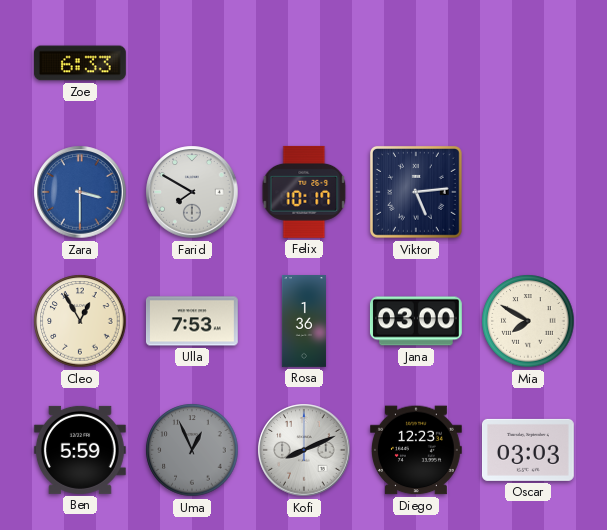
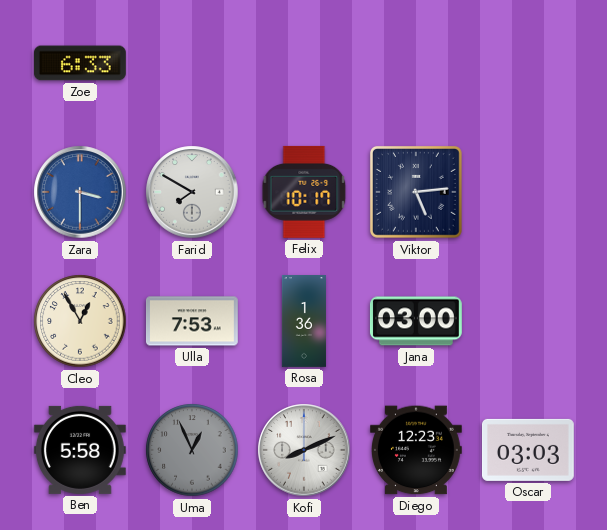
Mia: 7:50 -> none (528, 321)
Ben: 5:59 -> 5:58 (80, 450)
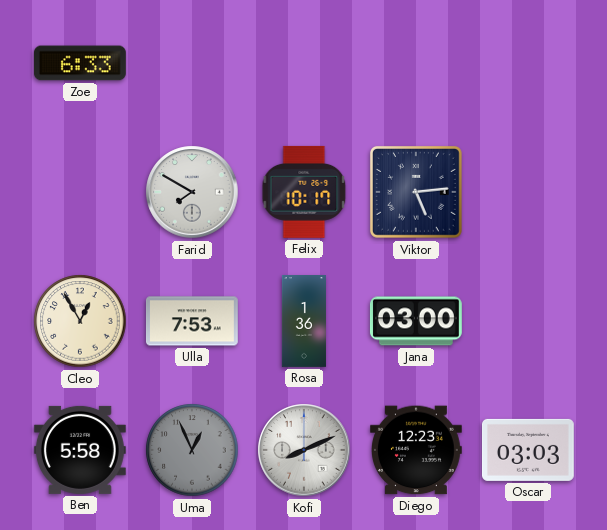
Zara: 3:30 -> none (80, 192)
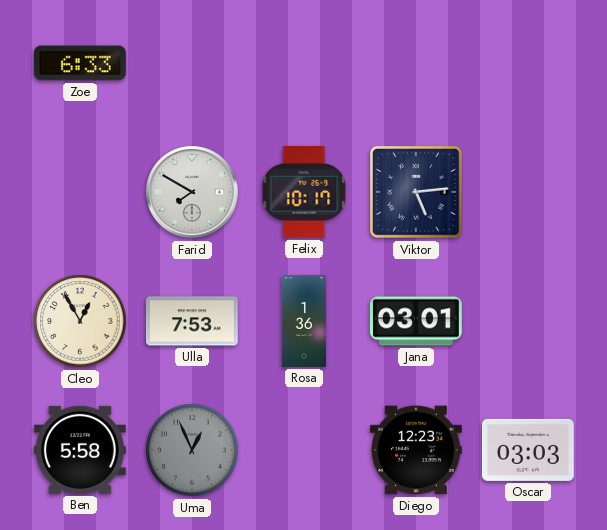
Jana: 03:00 -> 03:01 (416, 321)
Kofi: 8:11 -> none (304, 450)
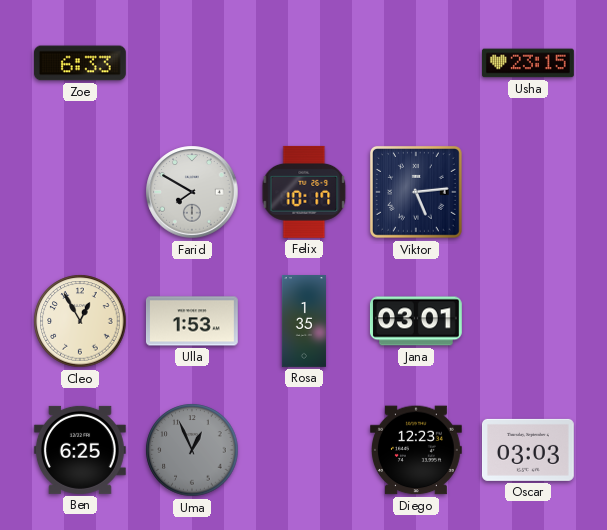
Usha: none -> 23:15 (528, 63)
Ulla: 7:53 -> 1:53 (192, 321)
Rosa: 1:36 -> 1:35 (304, 322)
Ben: 5:58 -> 6:25 (80, 450)
